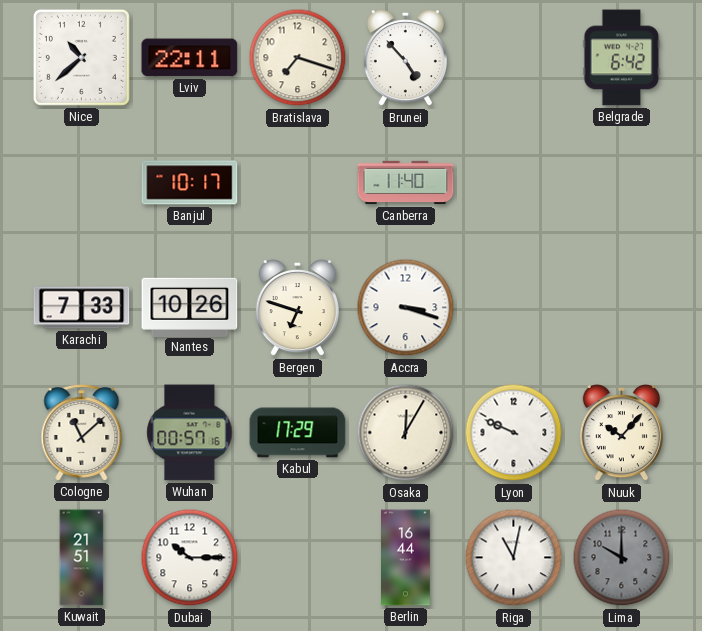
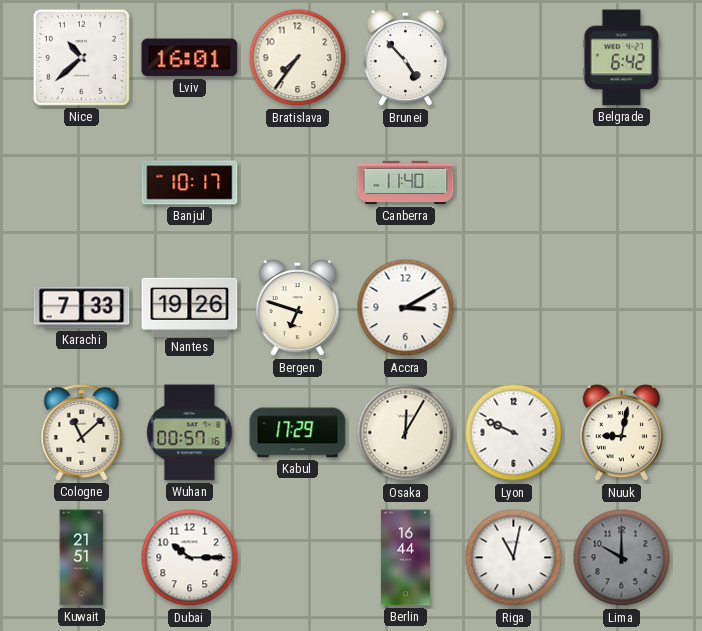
Lviv: 22:11 -> 16:01 (190, 58)
Bratislava: 7:18 -> 7:36 (298, 58)
Nantes: 10:26 -> 19:26 (190, 307)
Accra: 3:18 -> 3:10 (406, 308)
Nuuk: 10:07 -> 9:02 (621, 434)
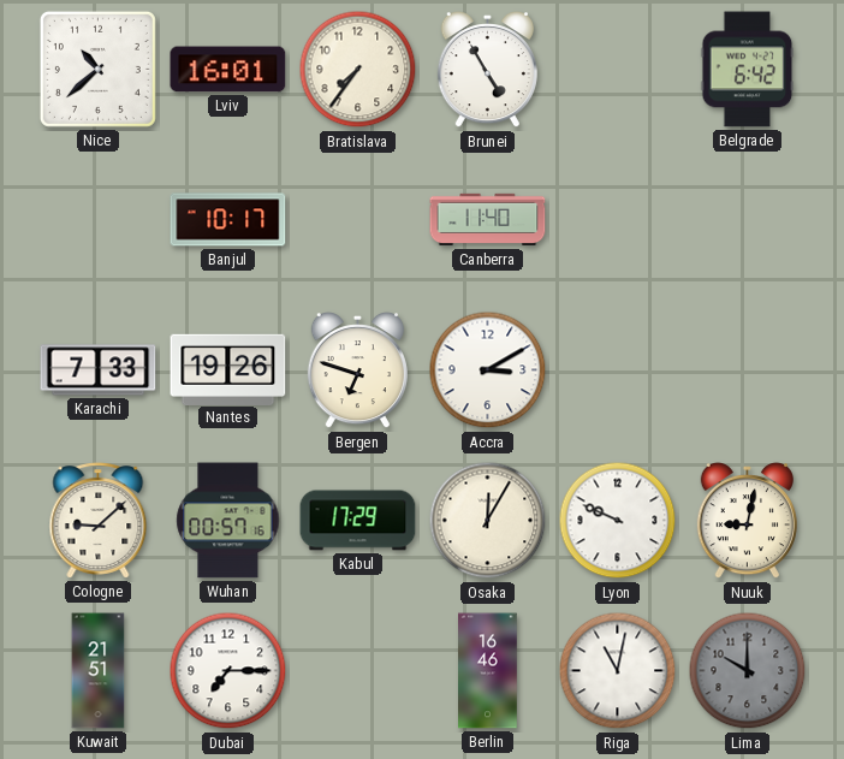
Brunei: 4:53 -> 4:55 (487, 71)
Cologne: 11:08 -> 9:08 (99, 521)
Dubai: 10:15 -> 7:15 (228, 671)
Berlin: 16:44 -> 16:46 (488, 671)
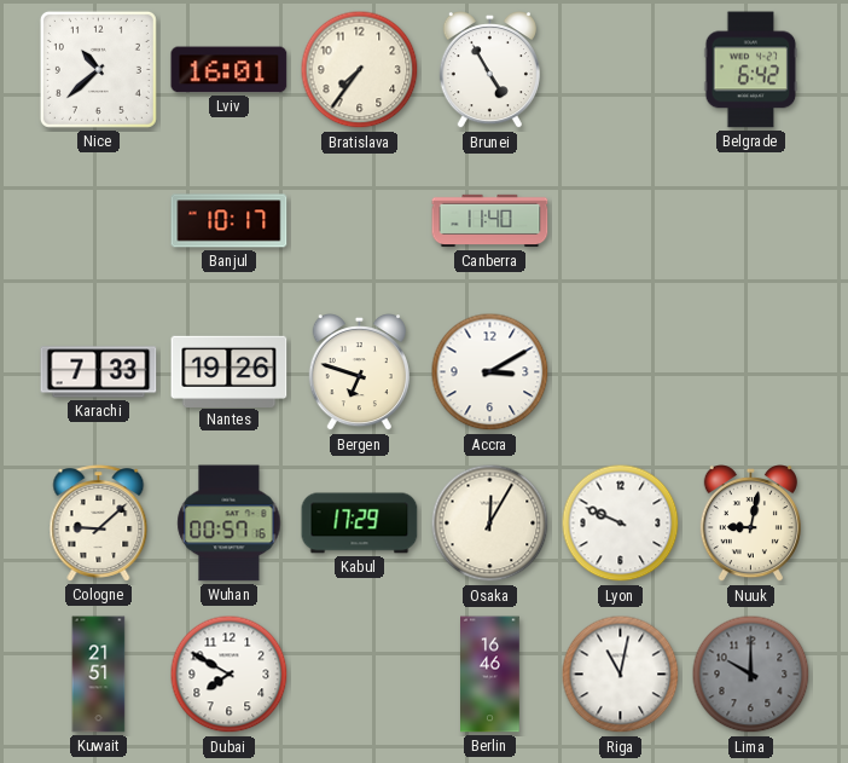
Dubai: 7:15 -> 7:50 (230, 675)
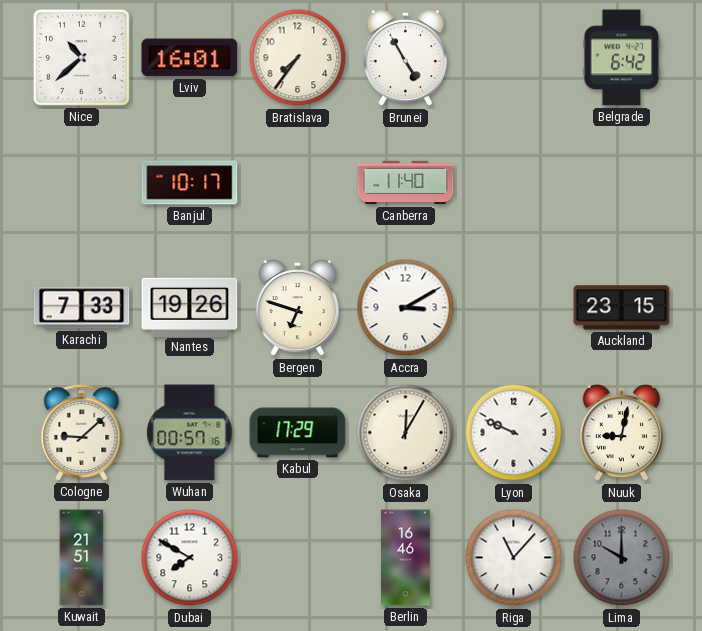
Auckland: none -> 23:15 (622, 308)
Riga: 11:02 -> 11:07 (514, 558)
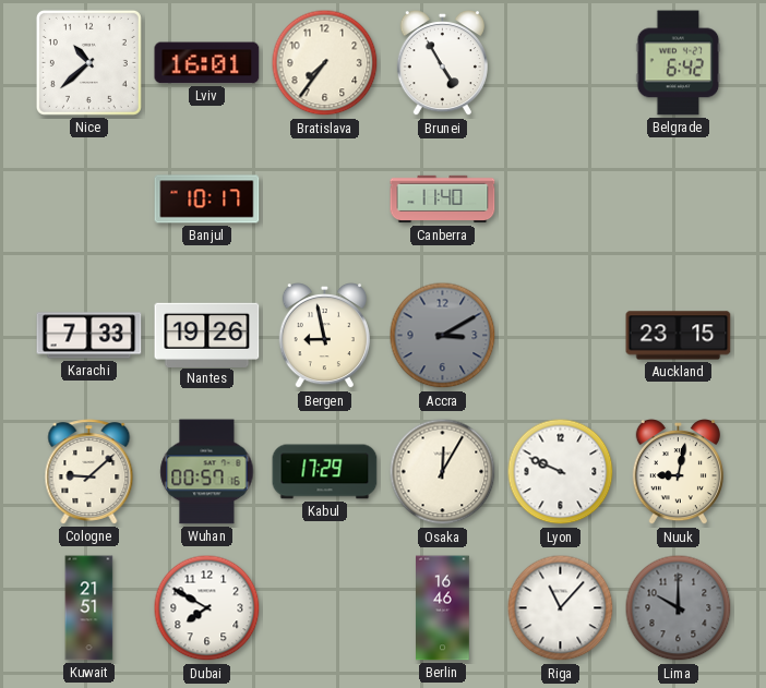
Bergen: 6:48 -> 8:58 (324, 337)
Accra dial: white -> grey (443, 336)
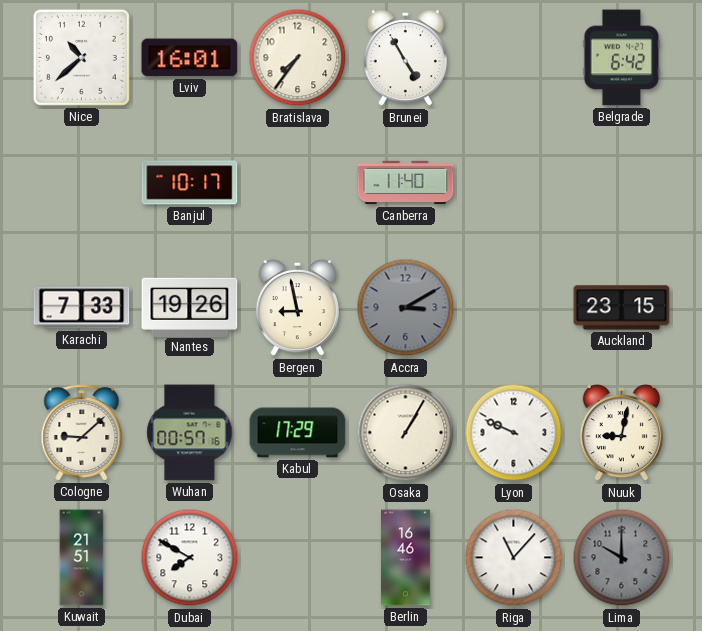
Osaka: 12:05 -> 1:05 (406, 433)
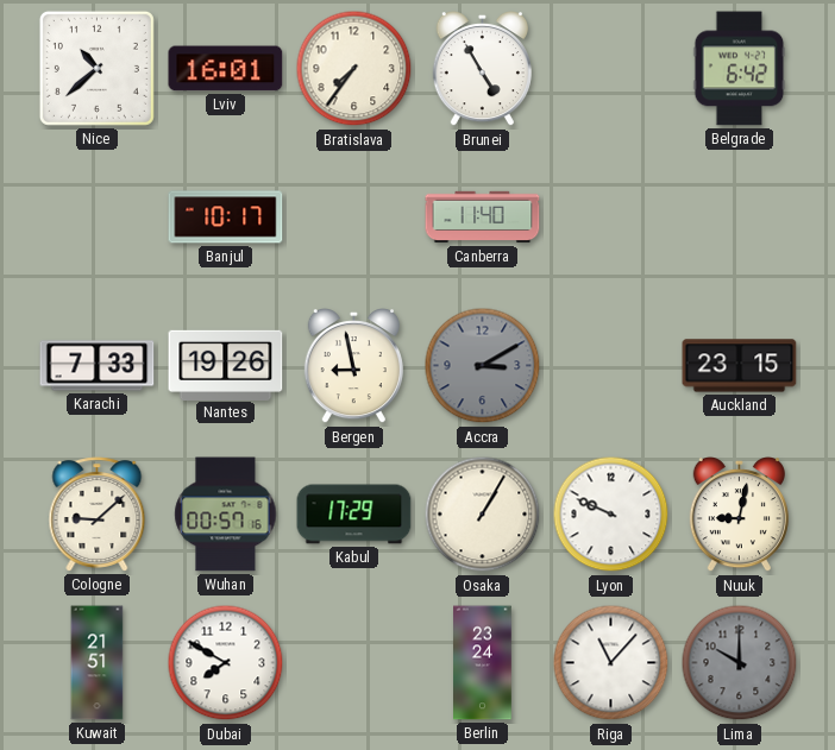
Berlin: 16:46 -> 23:24 (483, 663)
